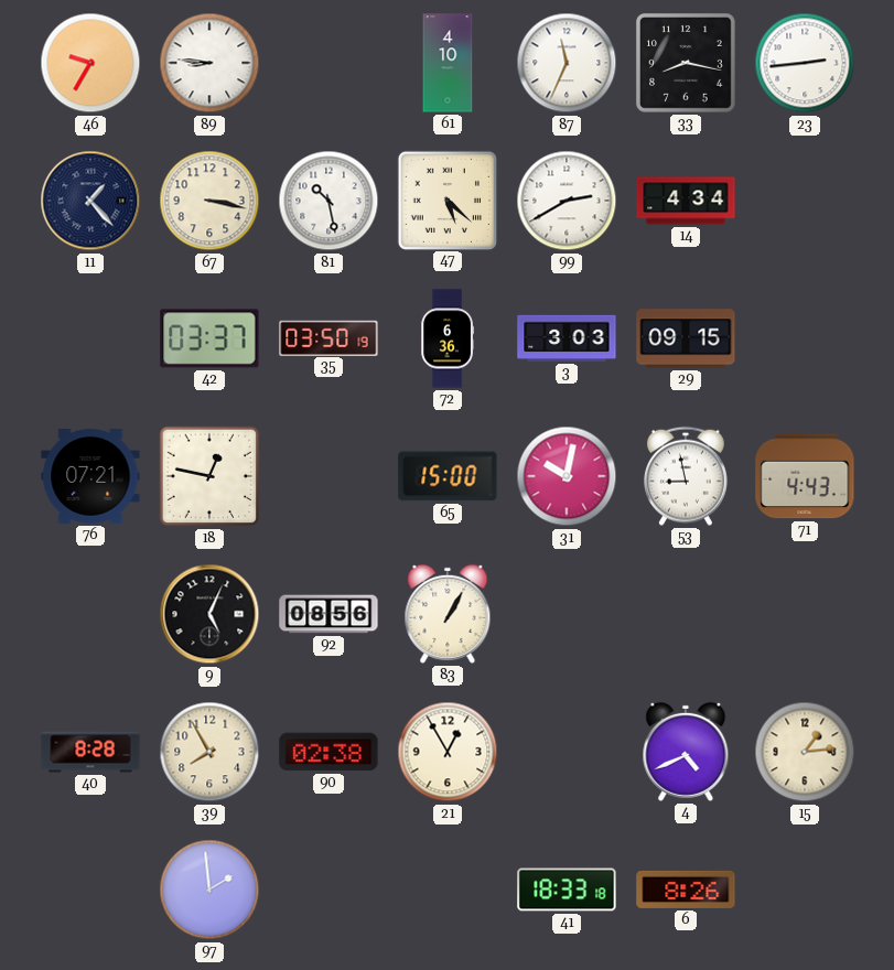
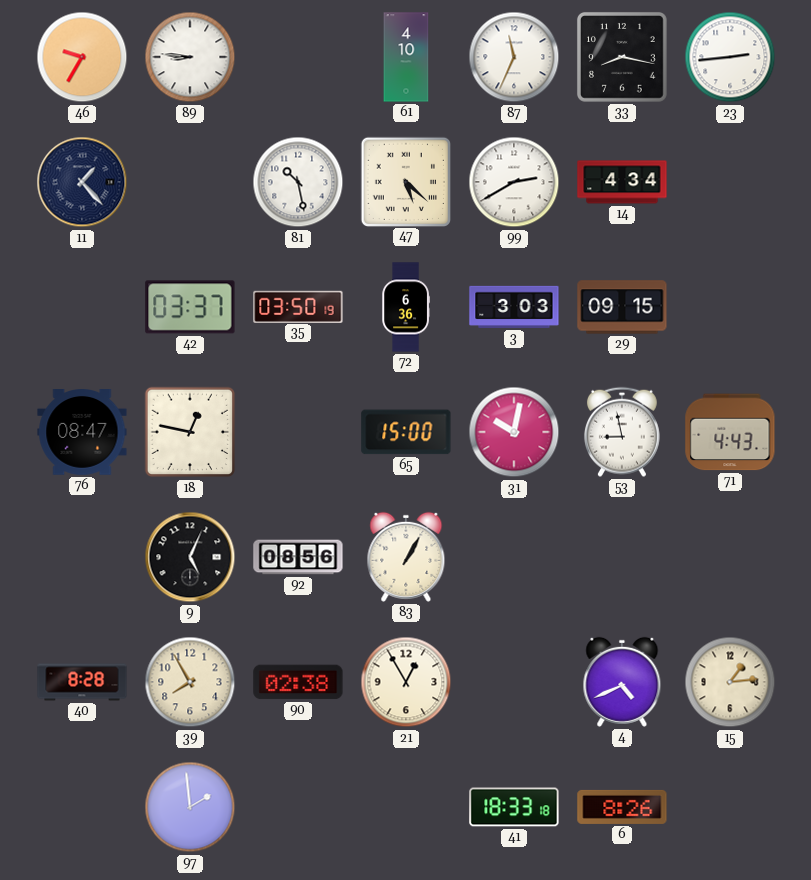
67: 3:17 -> none (209, 201)
76: 07:21 -> 08:47 (82, 433)
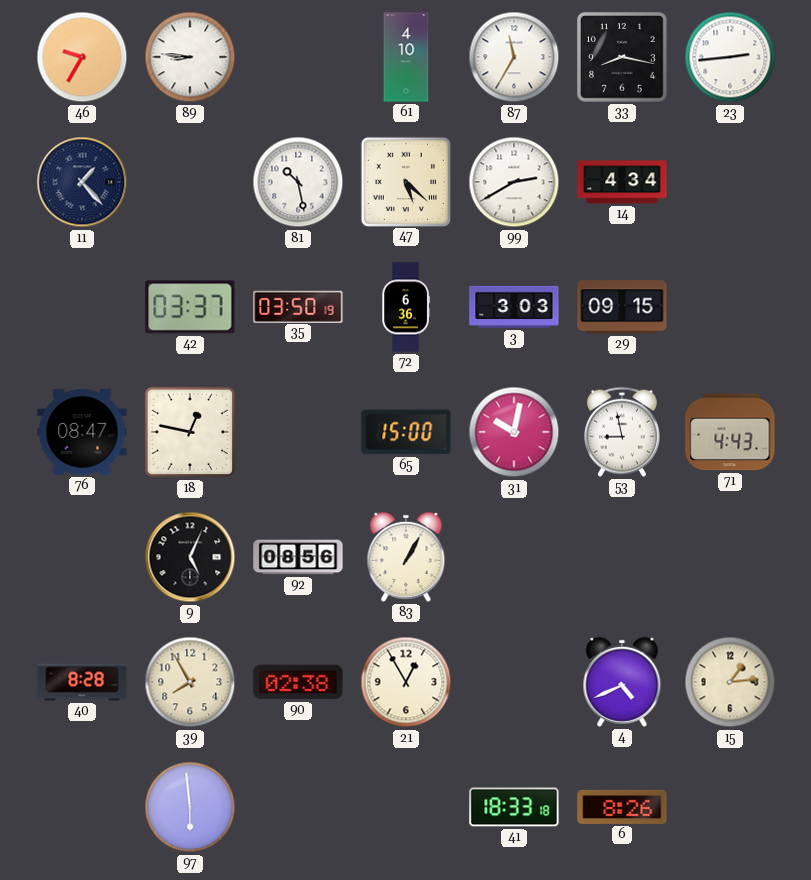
87: 11:34 -> 11:35 (514, 57)
97: 1:59 -> 5:59 (190, 807)
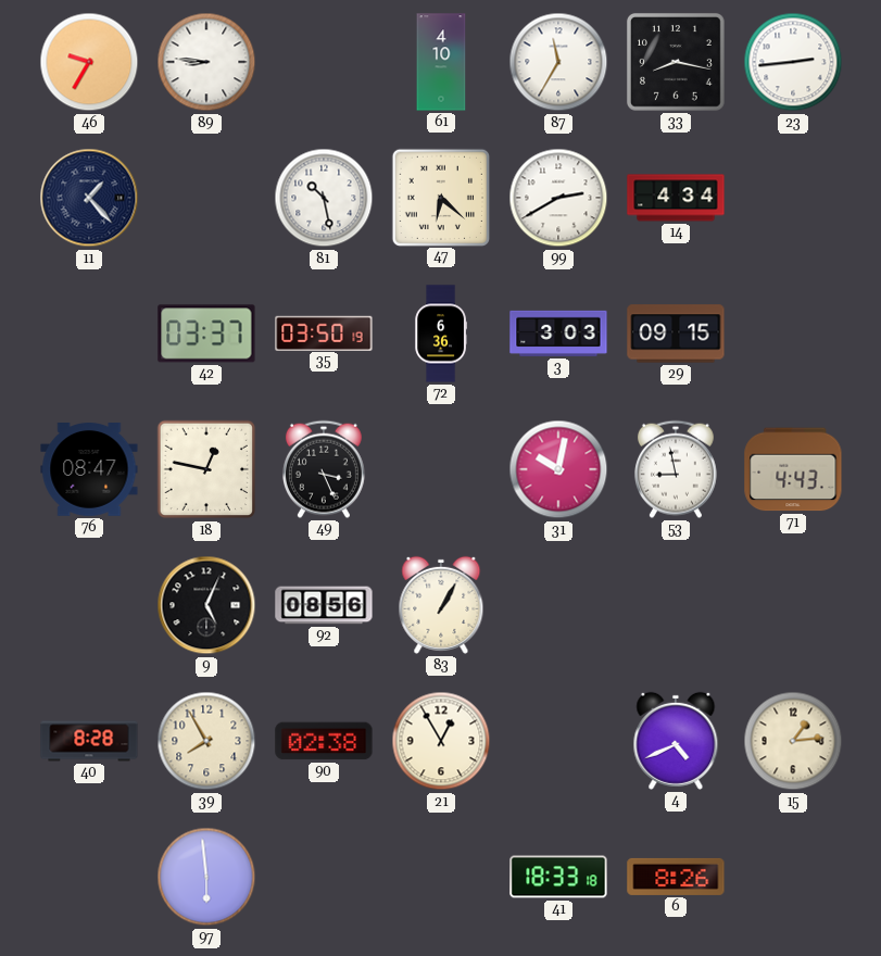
47: 5:22 -> 6:22 (440, 197)
49: none -> 3:26 (324, 469)
65: 15:00 -> none (406, 432)
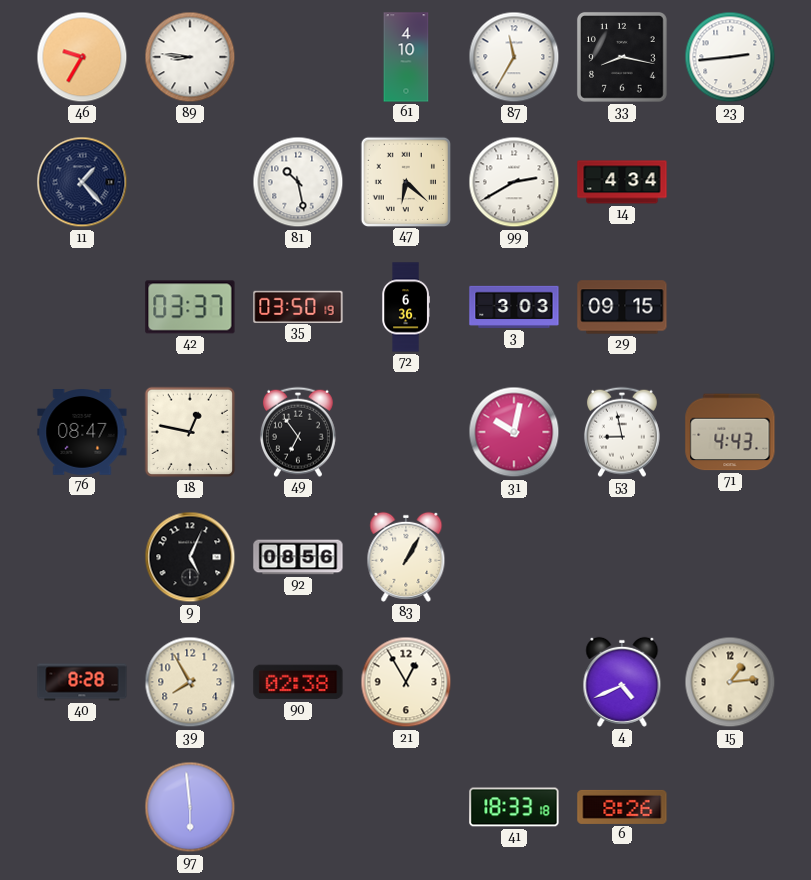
49: 3:26 -> 6:54 (298, 432)
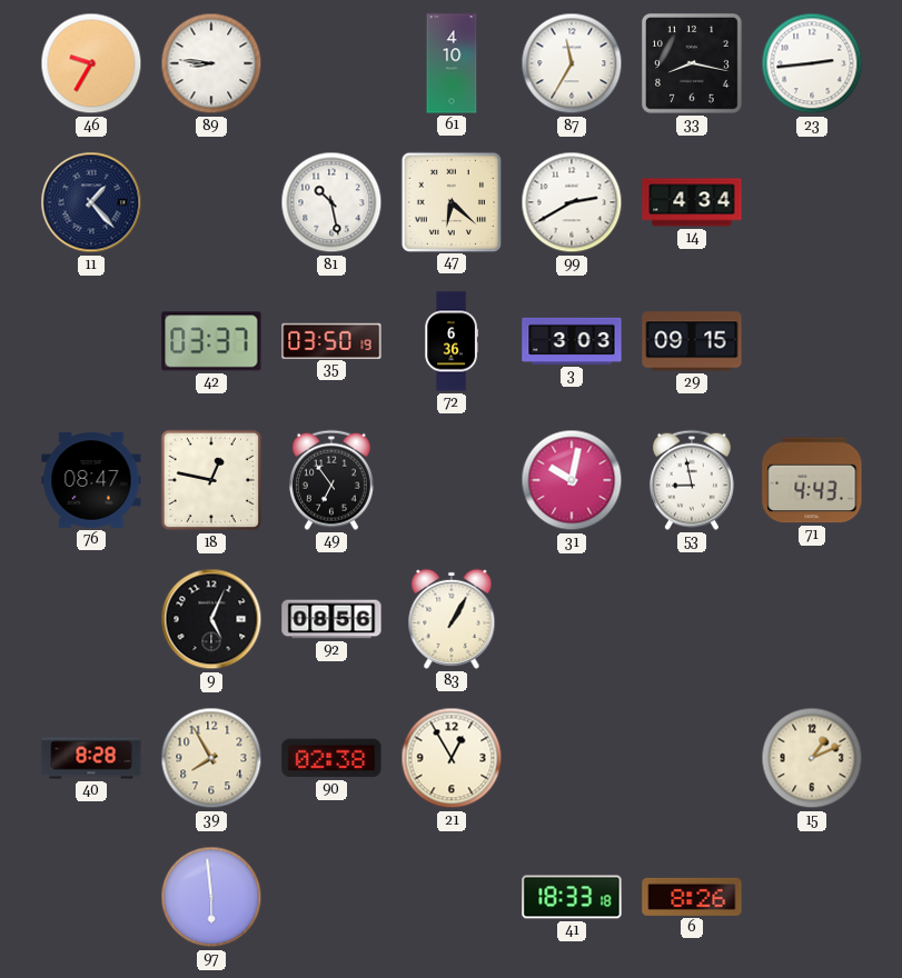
4: 4:41 -> none (622, 682)
15: 1:14 -> 1:11 (812, 758)
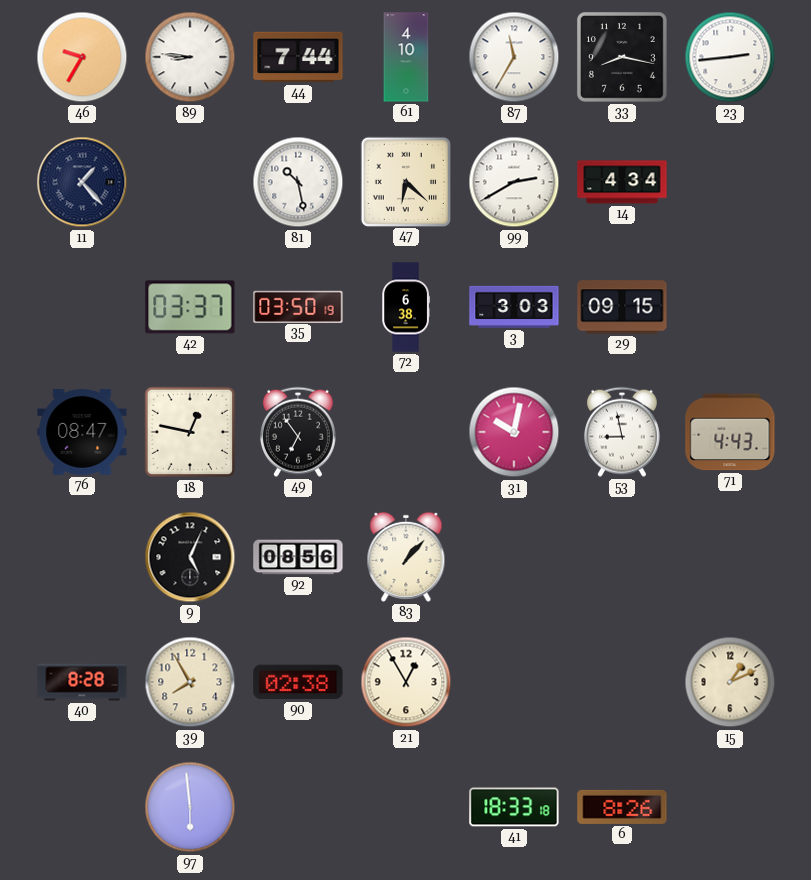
44: none -> 7:44 (298, 57)
72: 6:36 -> 6:38 (405, 307)
83: 1:05 -> 1:07 (406, 557)
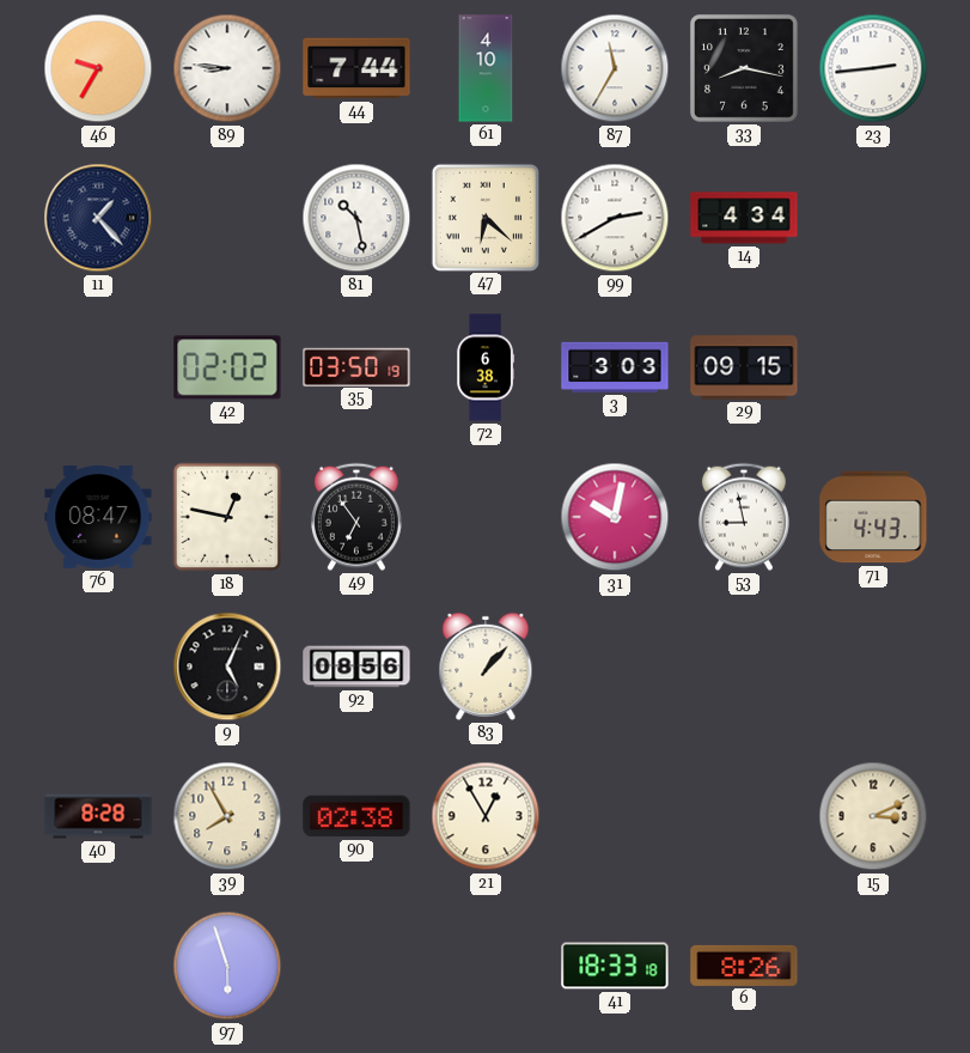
42: 03:37 -> 02:02 (227, 367)
15: 1:11 -> 3:11 (873, 816)
97: 5:59 -> 5:57 (227, 966)
